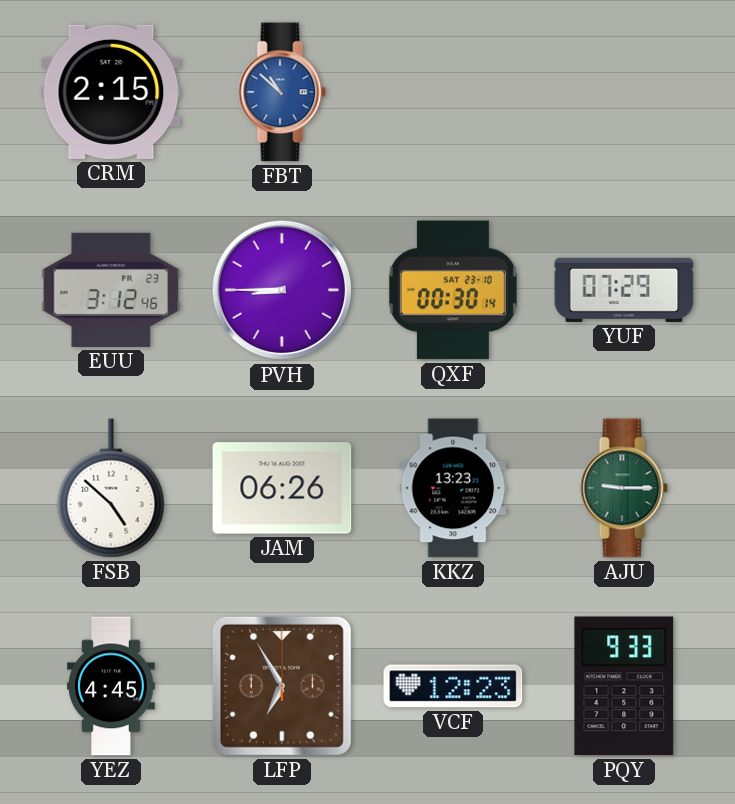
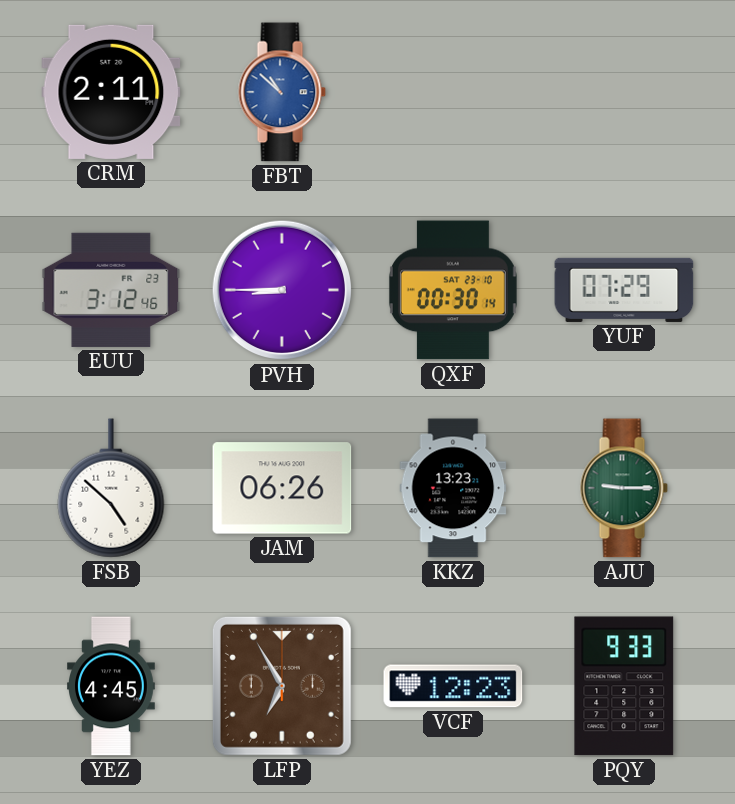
CRM: 2:15 -> 2:11 (111, 92)
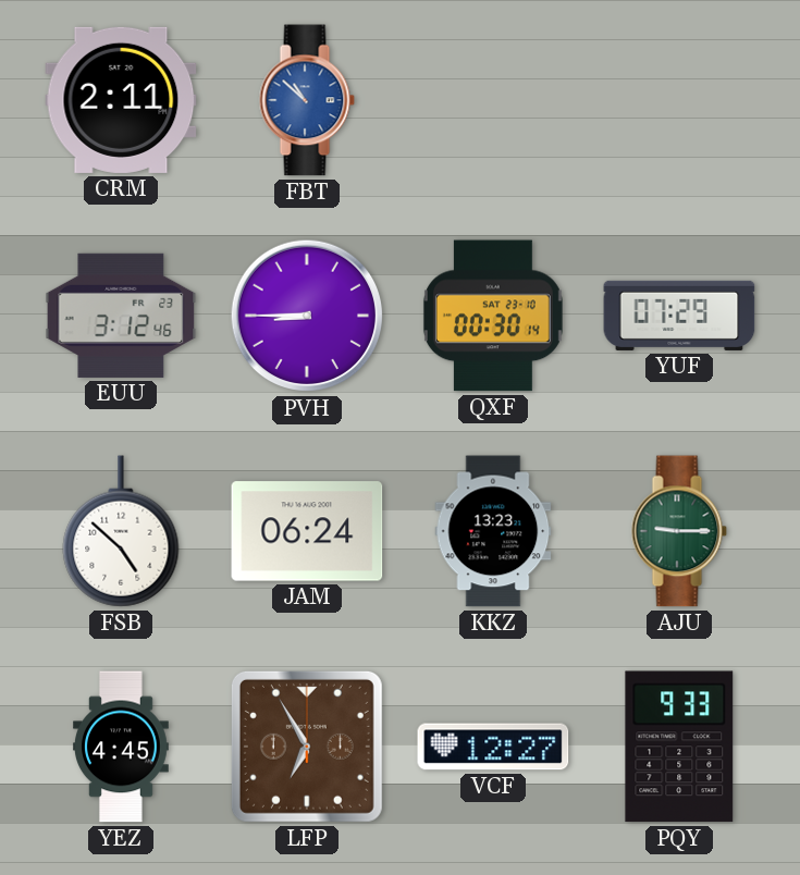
JAM: 06:26 -> 06:24 (307, 531)
VCF: 12:23 -> 12:27 (493, 747)
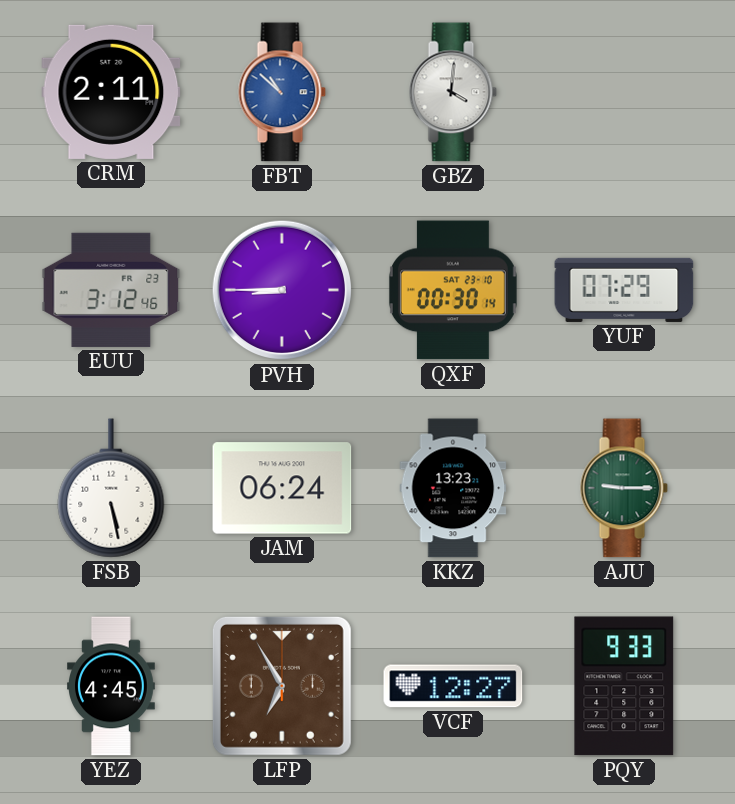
GBZ: none -> 4:01 (453, 92)
FSB: 4:52 -> 5:28 (111, 488)
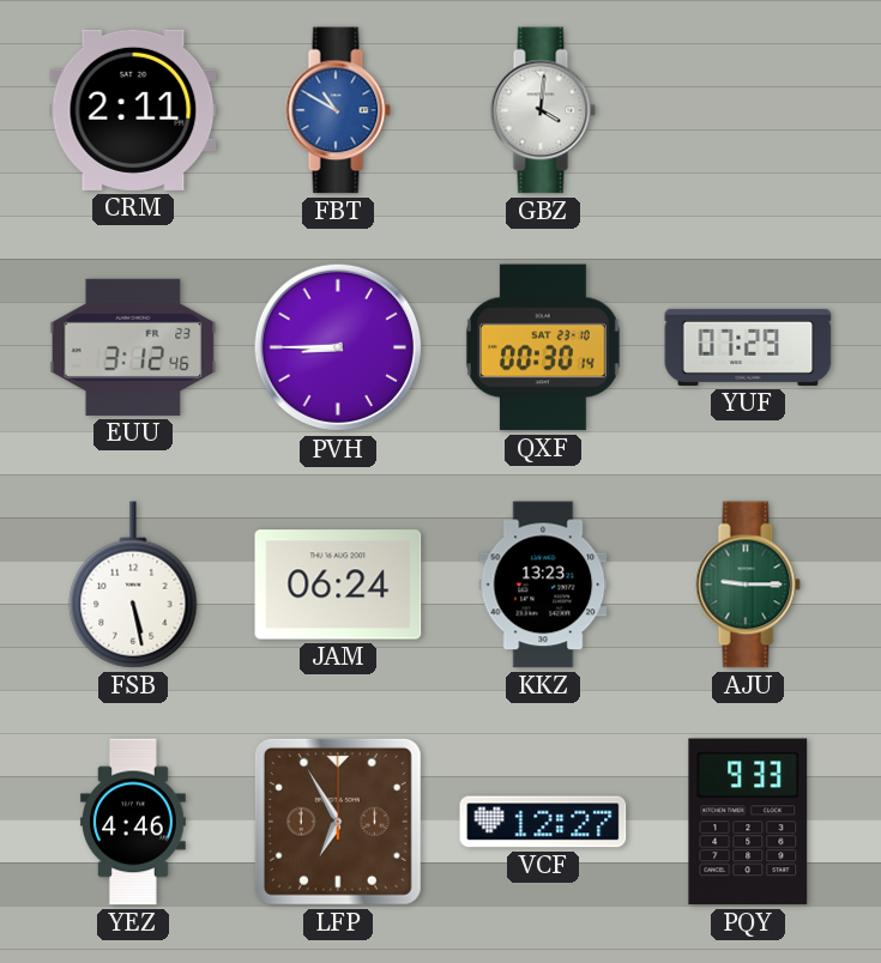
FBT: 10:52 -> 10:50 (338, 110)
YEZ: 4:45 -> 4:46 (134, 822)
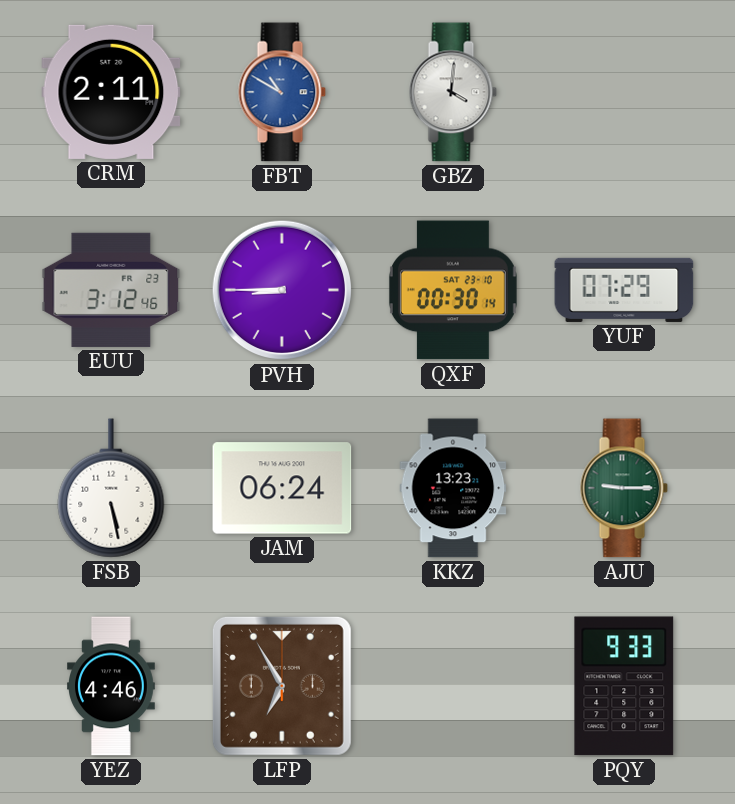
VCF: 12:27 -> none (543, 822)
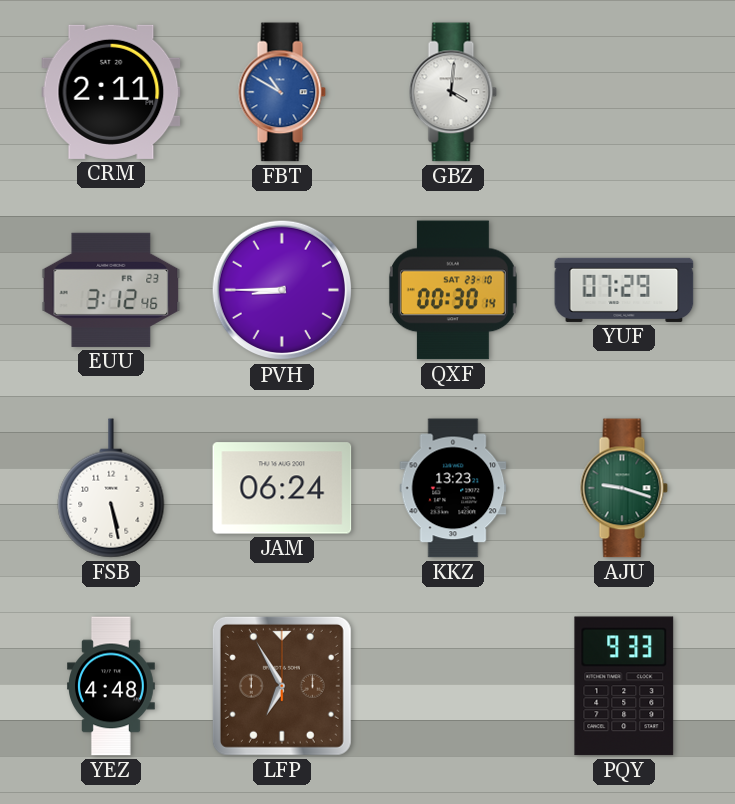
AJU: 9:15 -> 9:18 (624, 488)
YEZ: 4:46 -> 4:48 (112, 686)
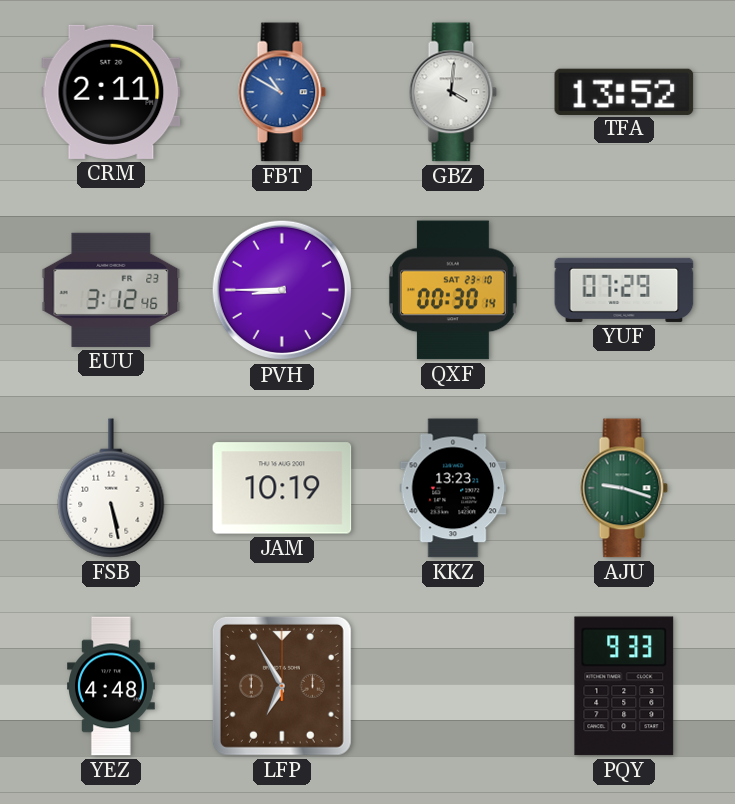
TFA: none -> 13:52 (624, 91)
JAM: 06:24 -> 10:19 (282, 488)
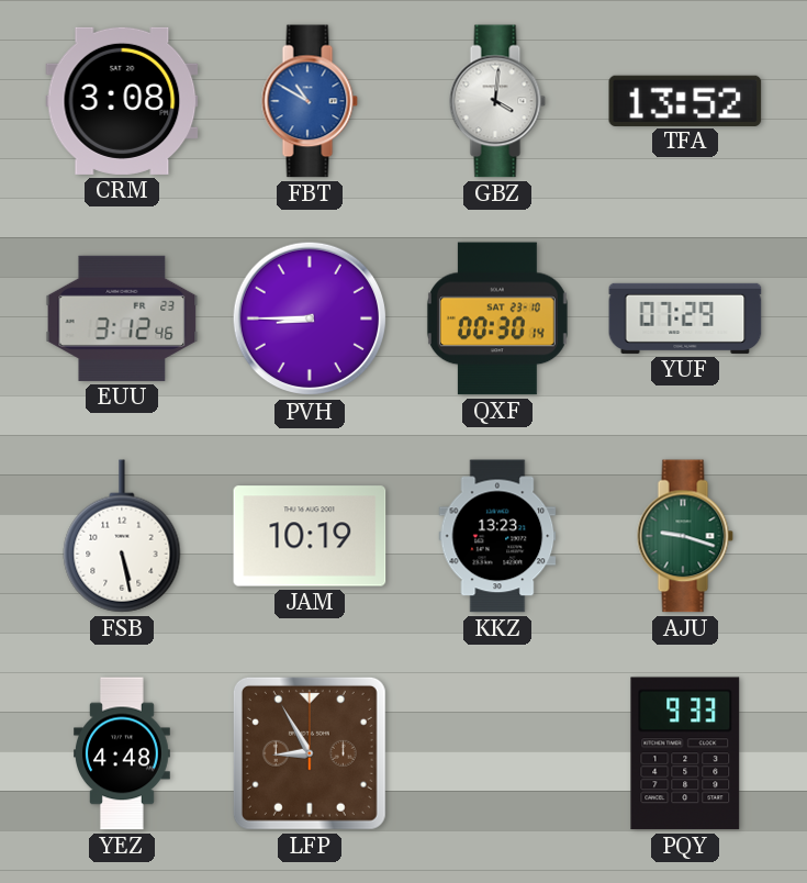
CRM: 2:11 -> 3:08 (122, 101)
LFP: 6:55 -> 8:55 (310, 753)
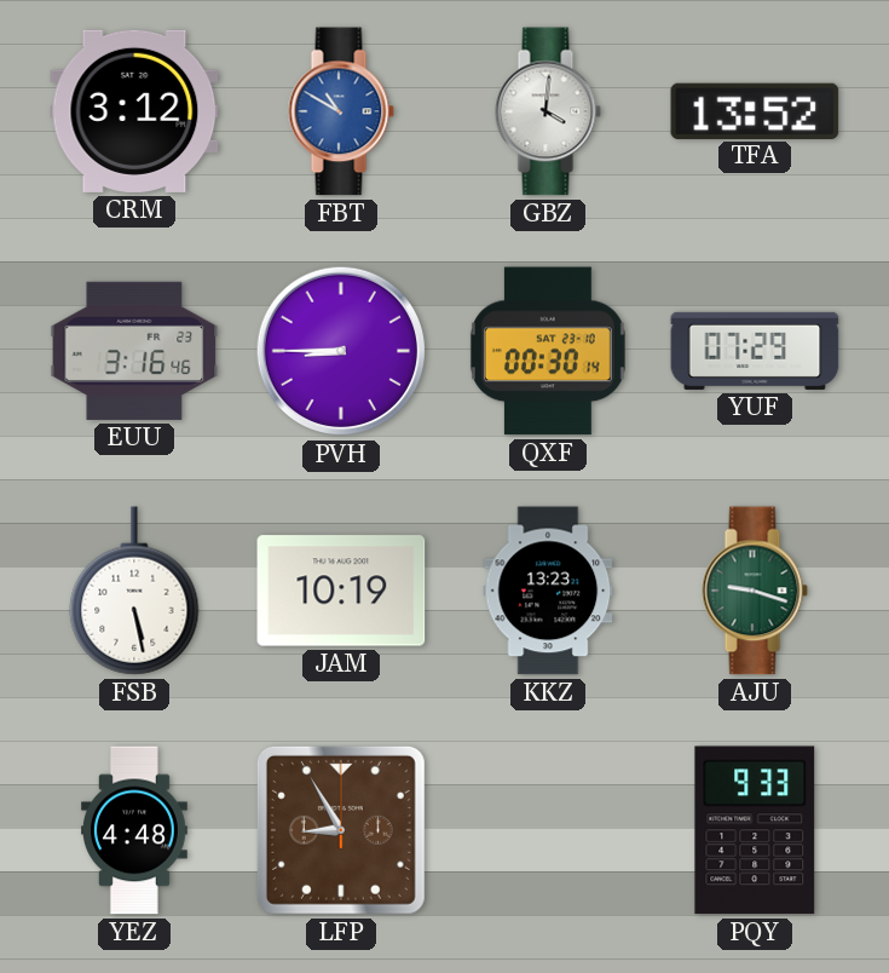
CRM: 3:08 -> 3:12 (134, 111)
EUU: 3:12 -> 3:16 (134, 351)
